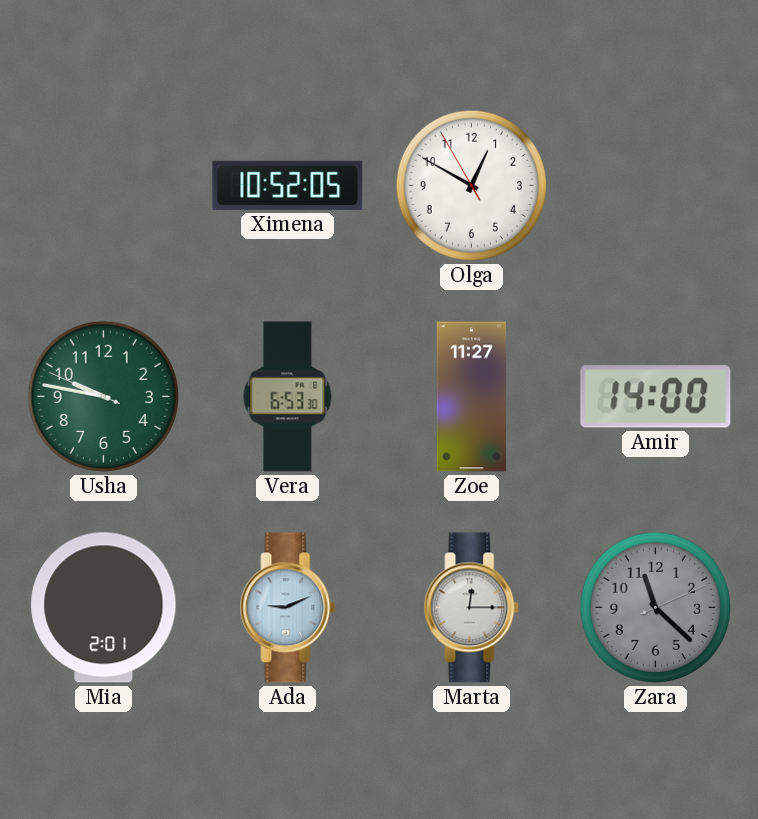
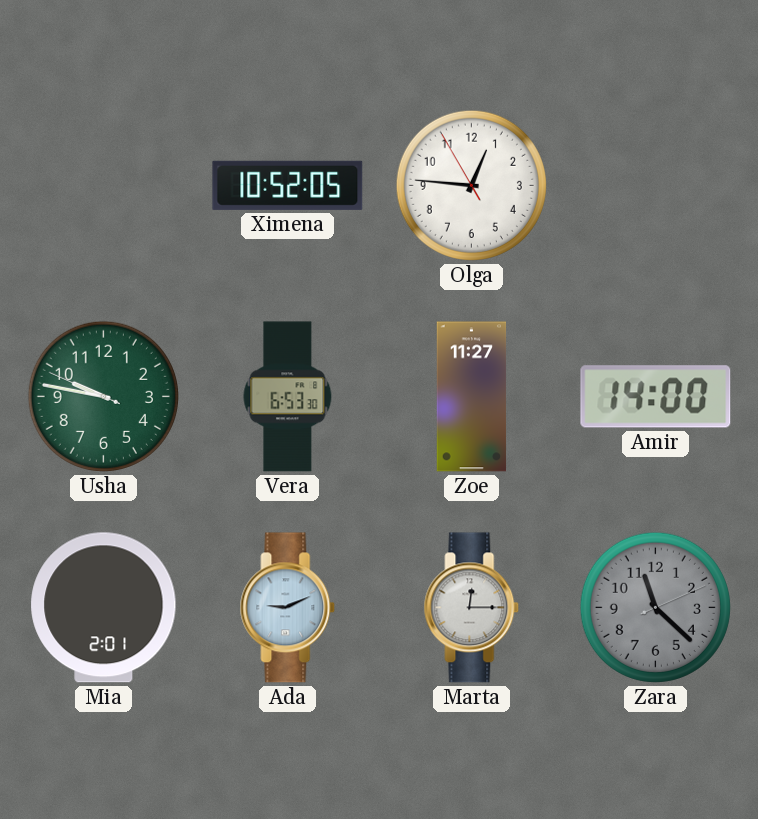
Olga: 12:49 -> 12:45 (471, 185)
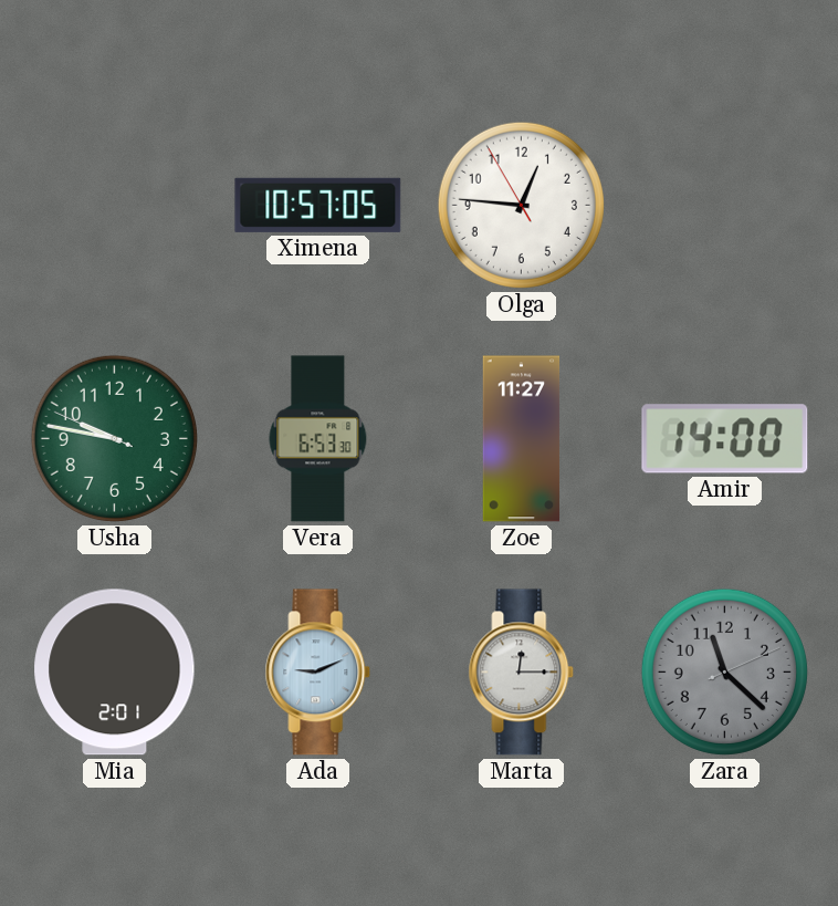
Ximena: 10:52 -> 10:57 (318, 205)
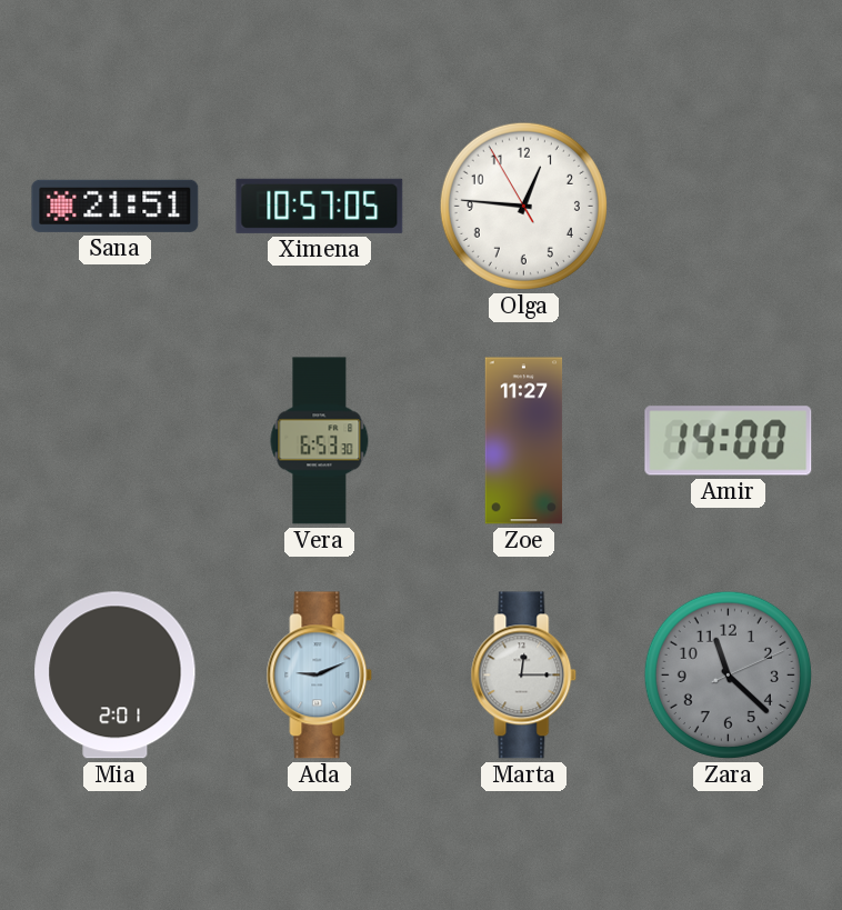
Sana: none -> 21:51 (116, 206)
Usha: 9:46 -> none (114, 438)
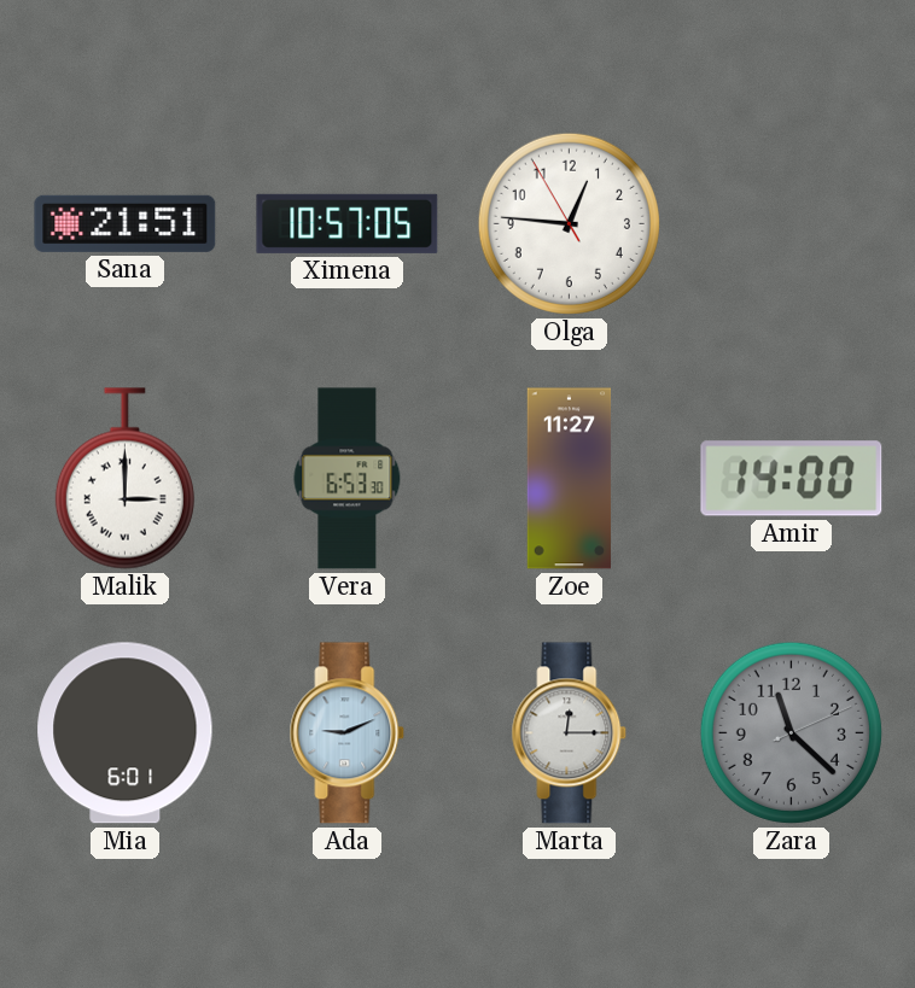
Malik: none -> 3:00 (124, 479)
Mia: 2:01 -> 6:01 (126, 733)
